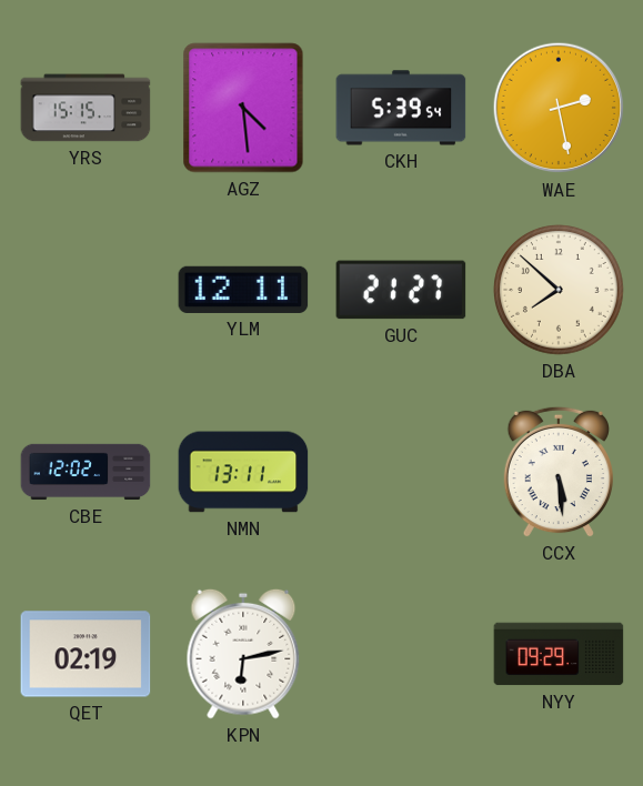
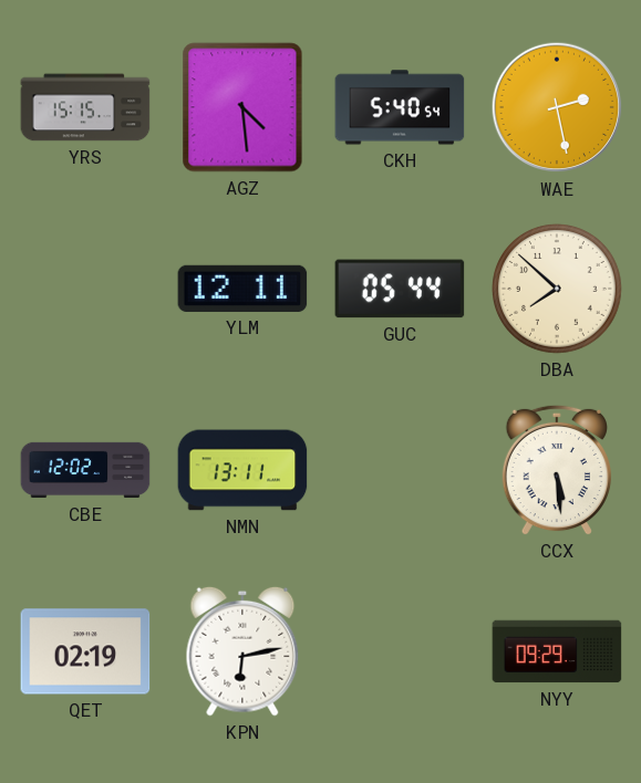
CKH: 5:39 -> 5:40 (400, 107)
GUC: 21:27 -> 05:44 (400, 289)
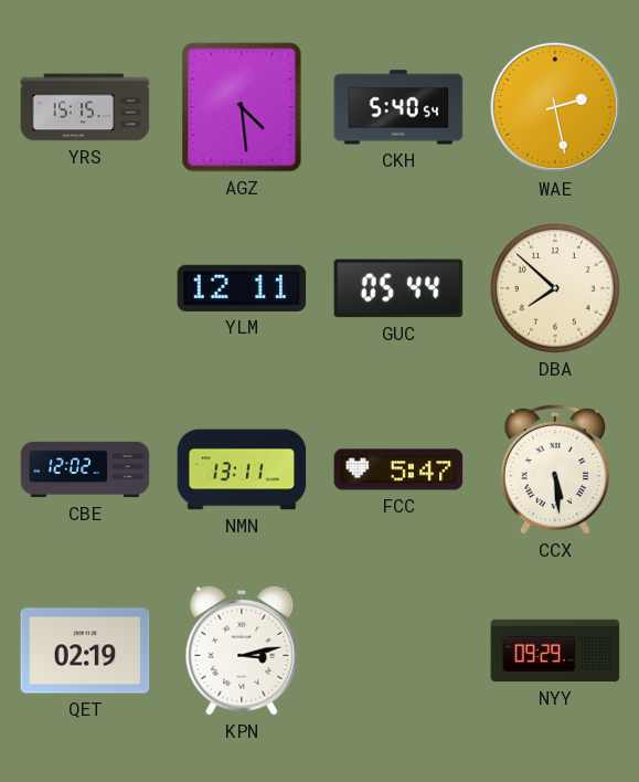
FCC: none -> 5:47 (398, 469)
KPN: 6:13 -> 3:13 (242, 651)
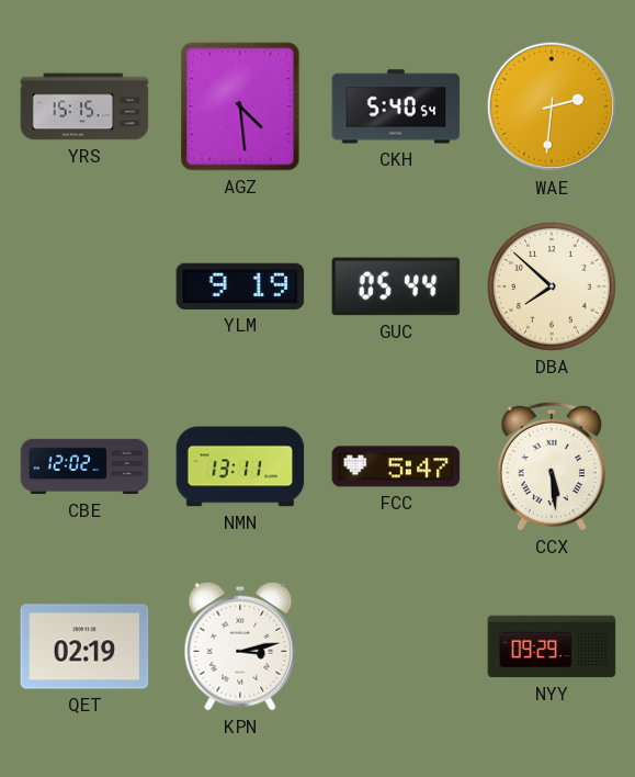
WAE: 2:28 -> 2:31 (552, 106)
YLM: 12:11 -> 9:19 (240, 286)
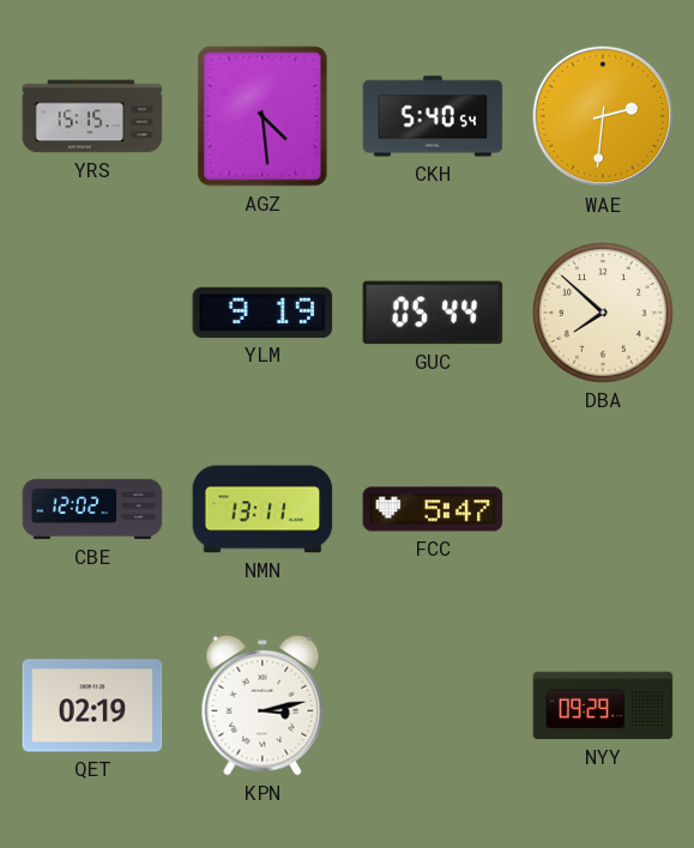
CCX: 5:29 -> none (552, 466)
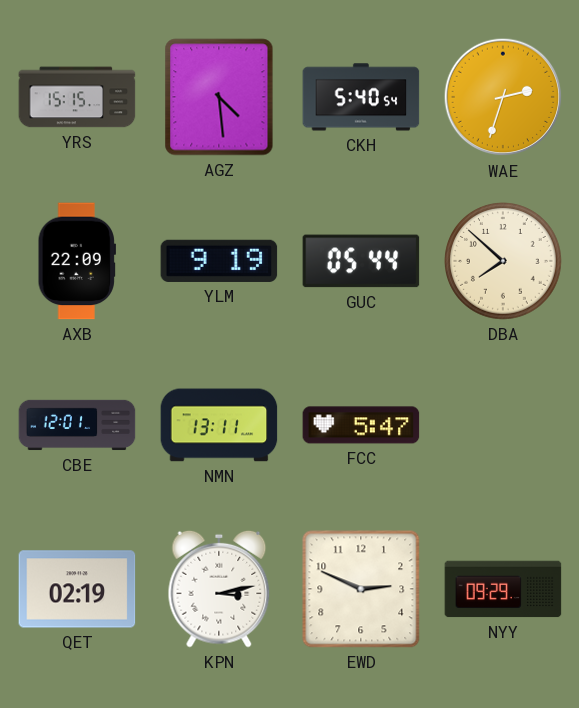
WAE: 2:31 -> 2:33 (503, 97)
AXB: none -> 22:09 (76, 261)
CBE: 12:02 -> 12:01 (77, 425)
EWD: none -> 2:49 (361, 589)
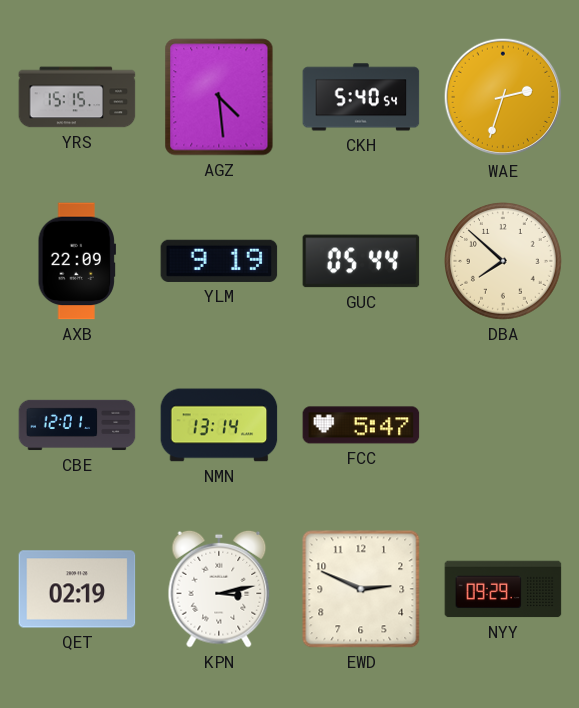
NMN: 13:11 -> 13:14 (219, 425)
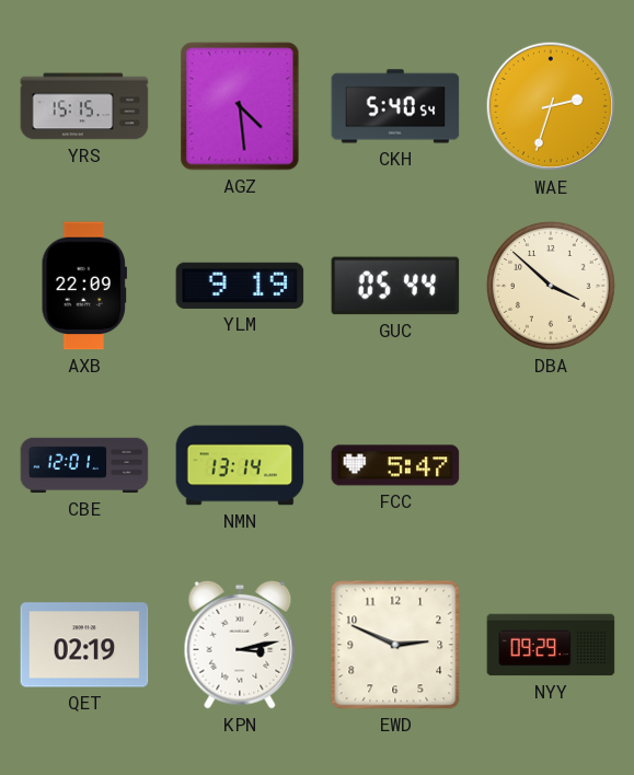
DBA: 7:52 -> 3:52 (552, 287)
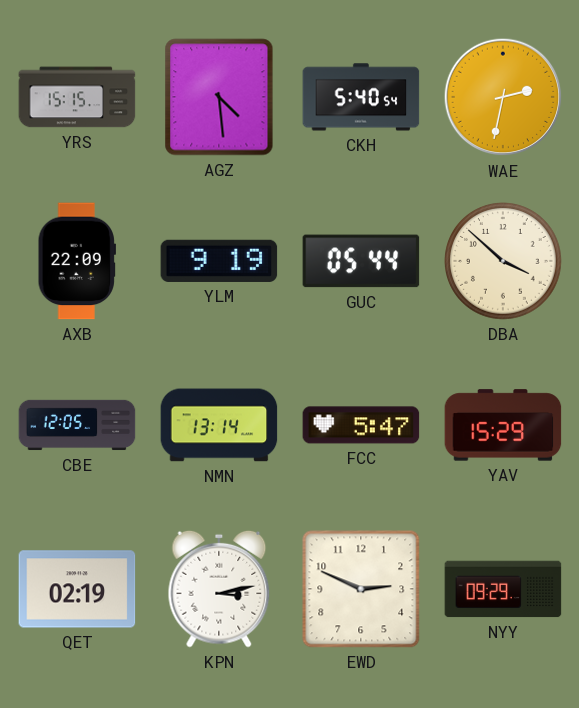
WAE: 2:33 -> 2:32 (503, 97)
CBE: 12:01 -> 12:05 (77, 425)
YAV: none -> 15:29 (503, 425)
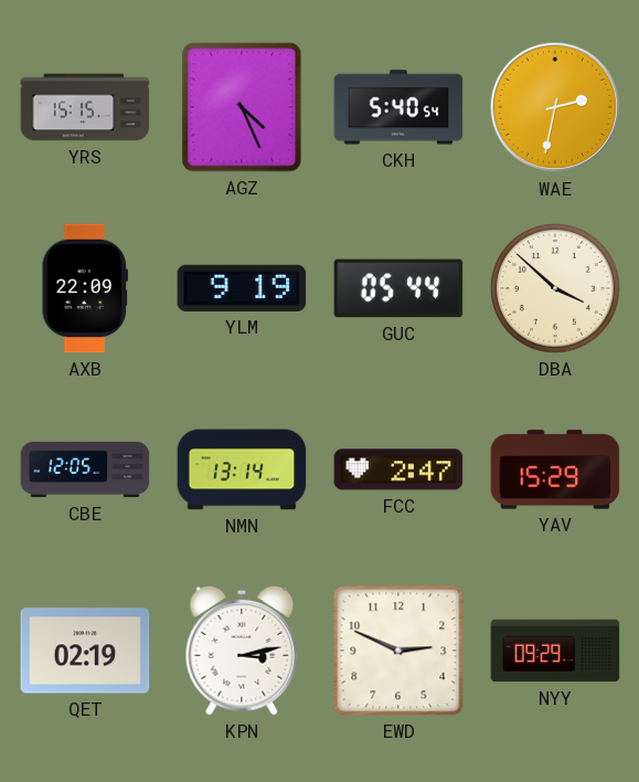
AGZ: 4:29 -> 4:26 (242, 107)
FCC: 5:47 -> 2:47 (398, 469)
